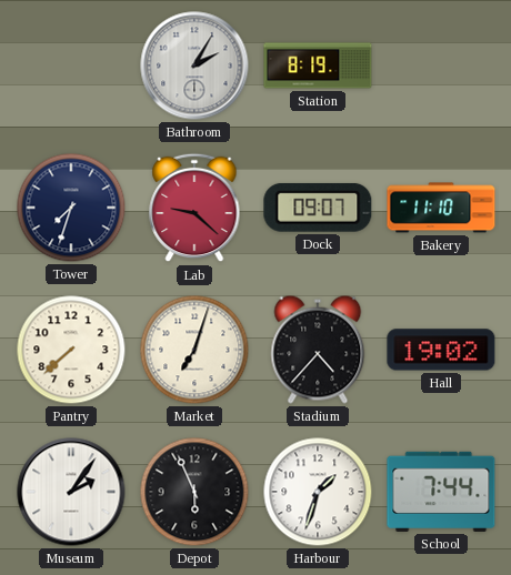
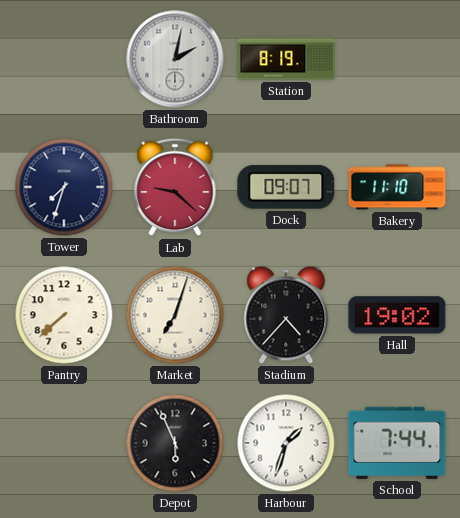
Bathroom: 2:05 -> 2:02 (175, 59)
Museum: 2:06 -> none (71, 492)
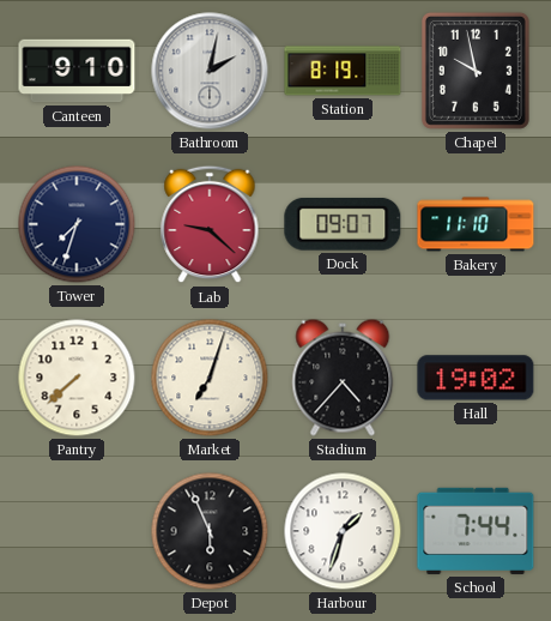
Canteen: none -> 9:10 (77, 71)
Chapel: none -> 9:58 (476, 71)
